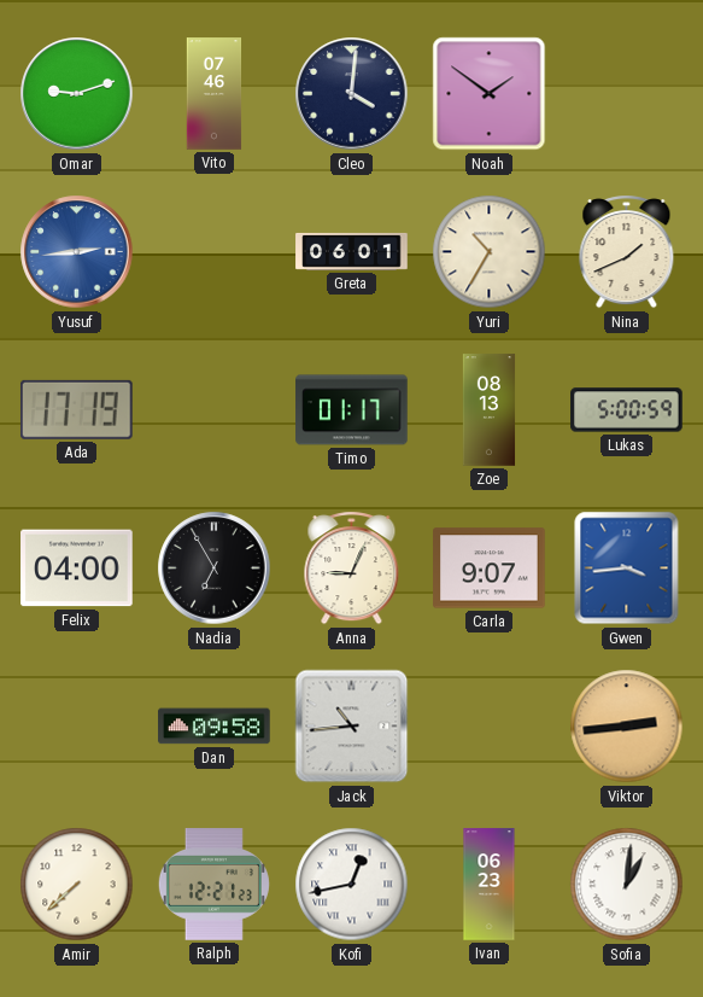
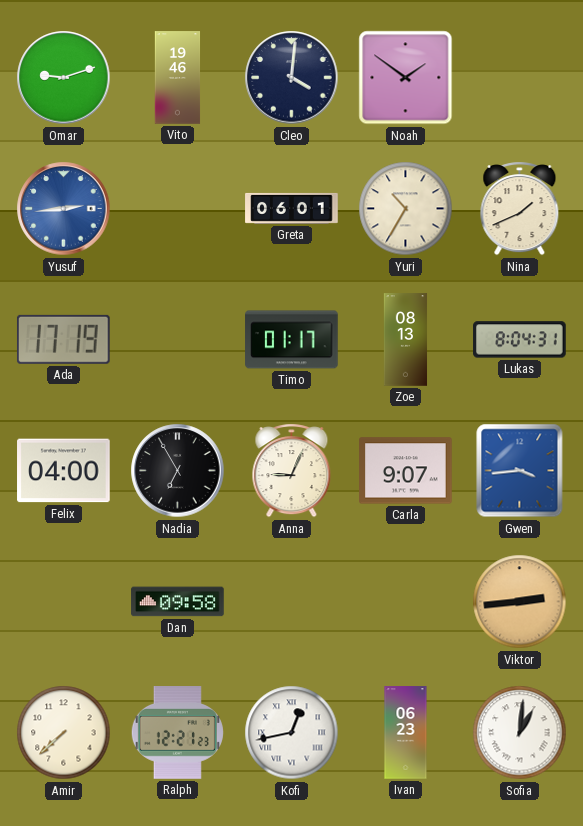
Vito: 07:46 -> 19:46 (178, 78)
Lukas: 5:00 -> 8:04 (520, 340)
Jack: 10:44 -> none (352, 727)
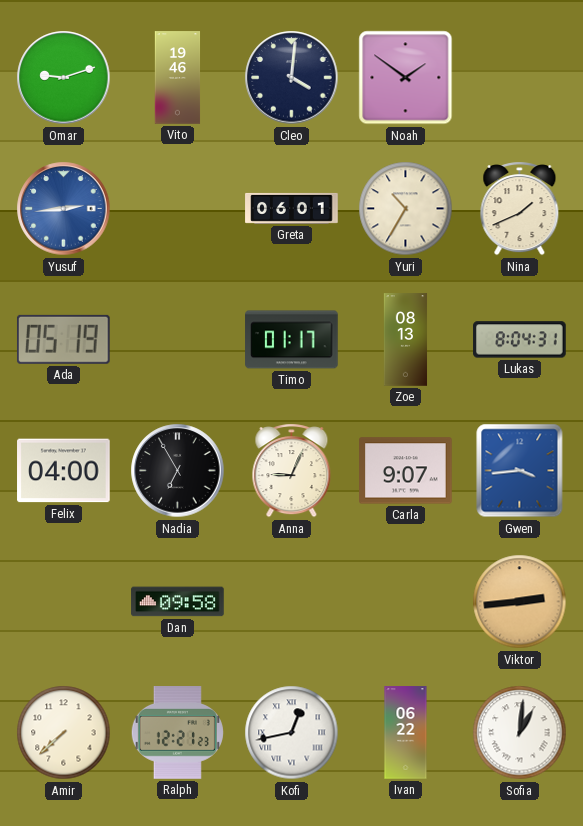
Ada: 17:19 -> 05:19 (63, 339)
Ivan: 06:23 -> 06:22 (406, 733)
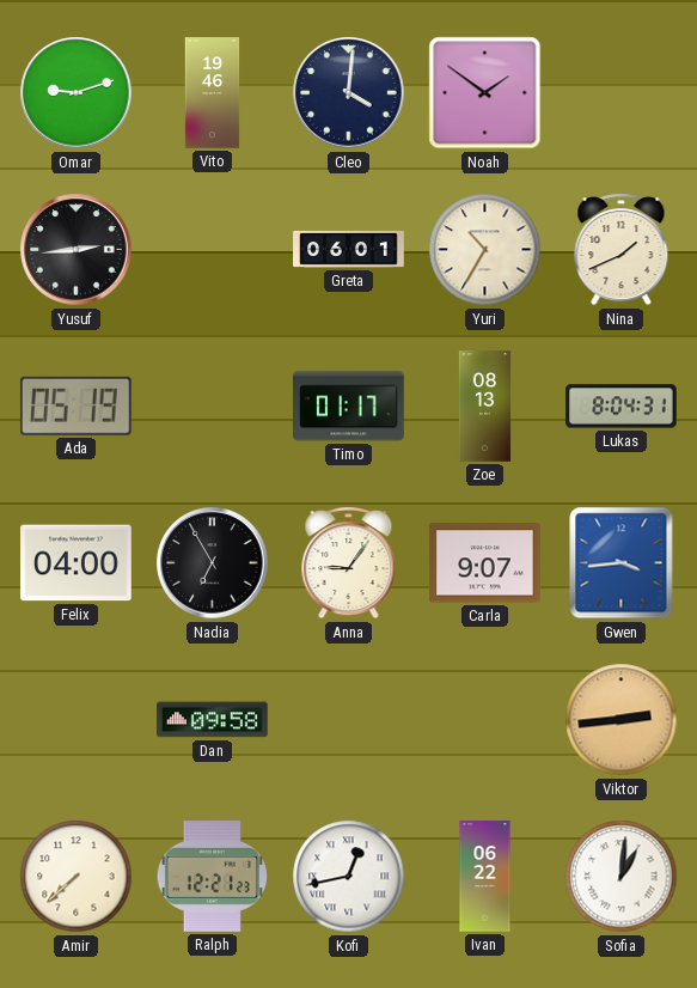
Yusuf dial: blue -> black (77, 250)
Anna: 9:04 -> 9:06 (349, 563)
